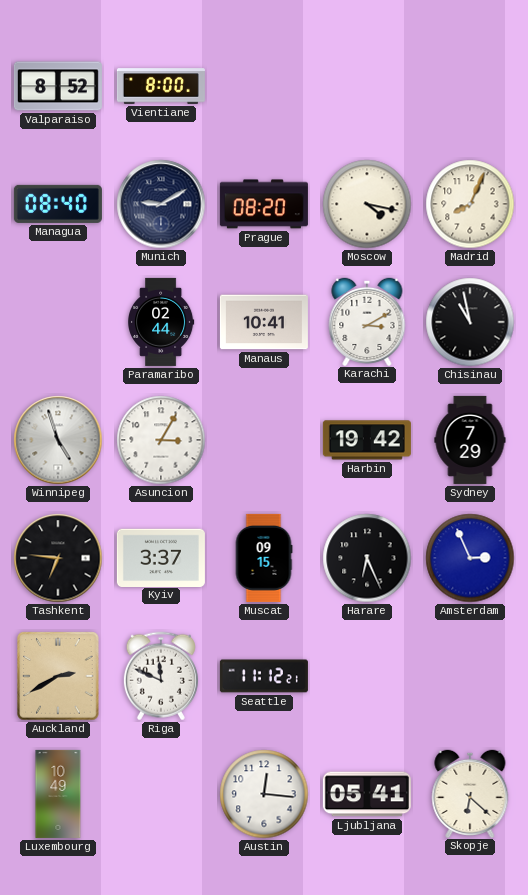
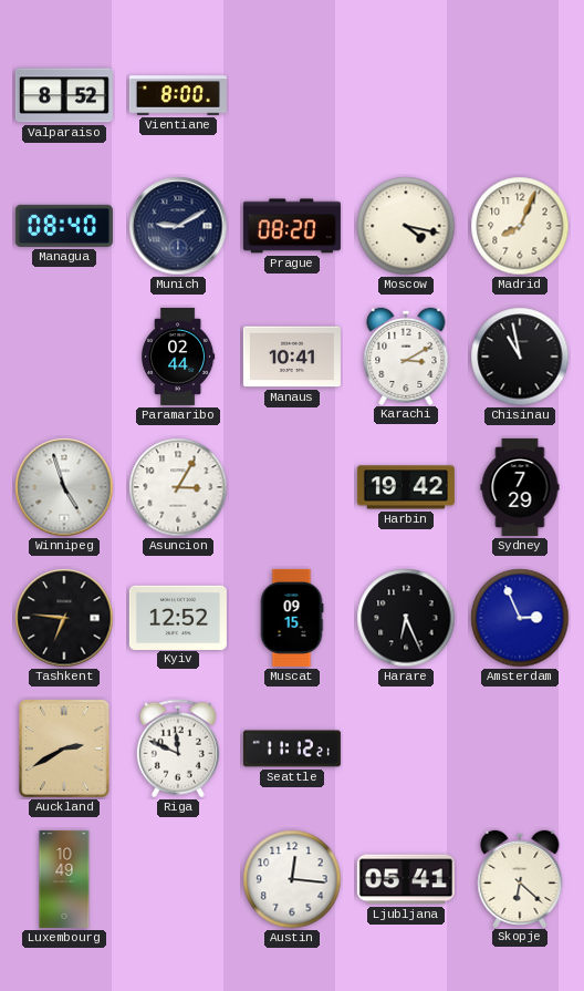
Kyiv: 3:37 -> 12:52 (178, 617)
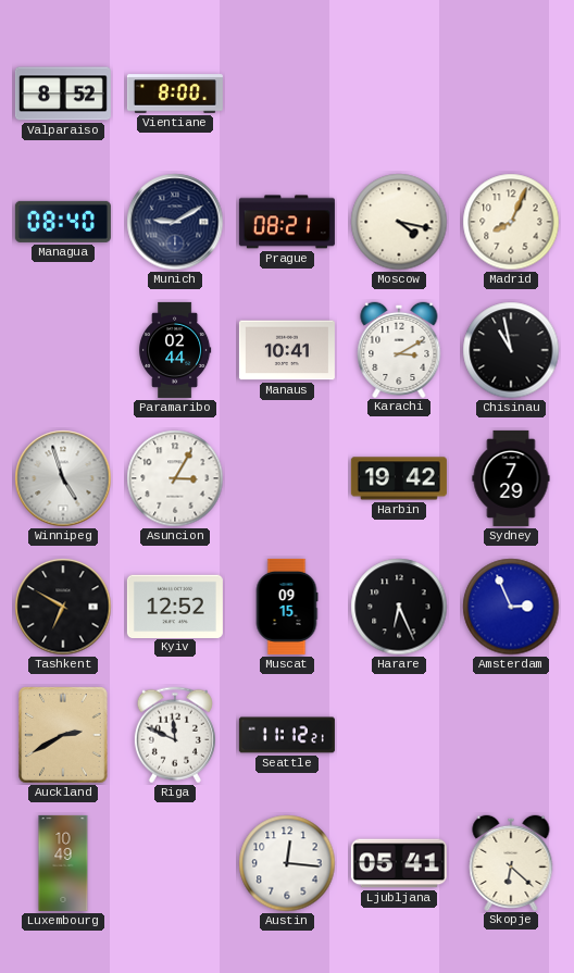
Prague: 08:20 -> 08:21 (287, 222)
Tashkent: 6:46 -> 6:50 (63, 607)
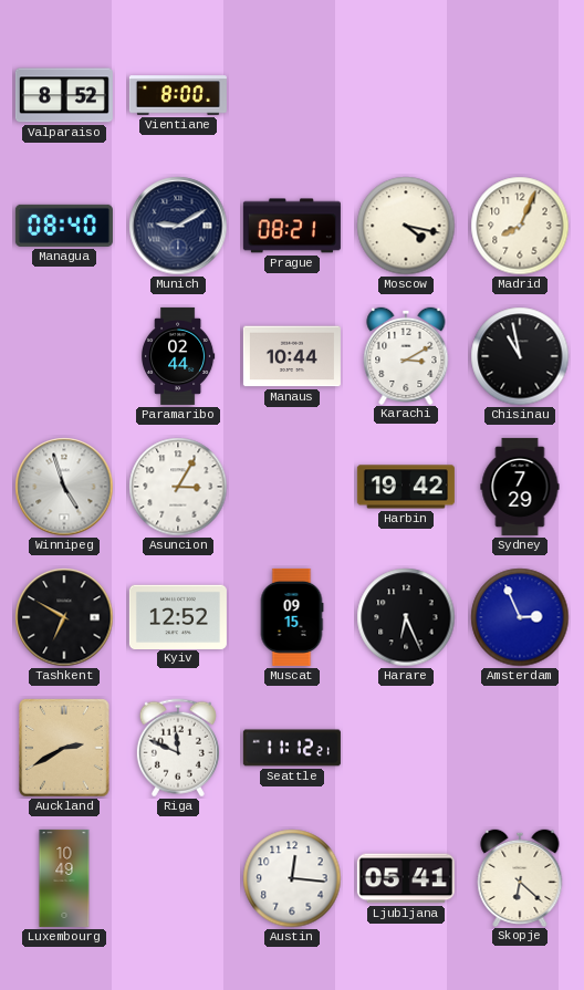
Manaus: 10:41 -> 10:44 (292, 356)
